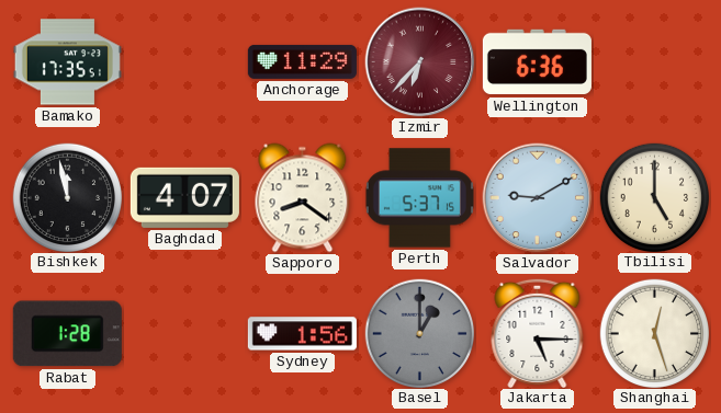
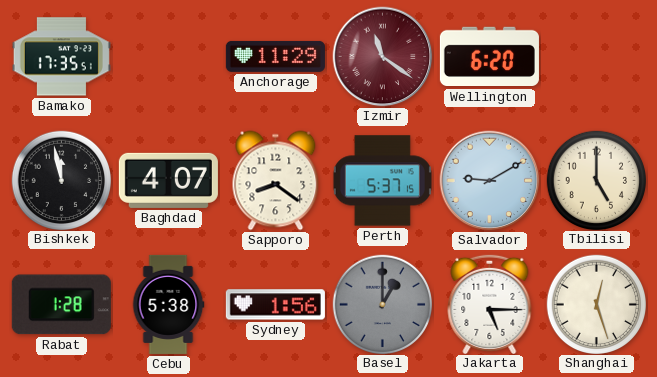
Izmir: 6:37 -> 11:21 (383, 57)
Wellington: 6:36 -> 6:20 (489, 57)
Cebu: none -> 5:38 (168, 304)
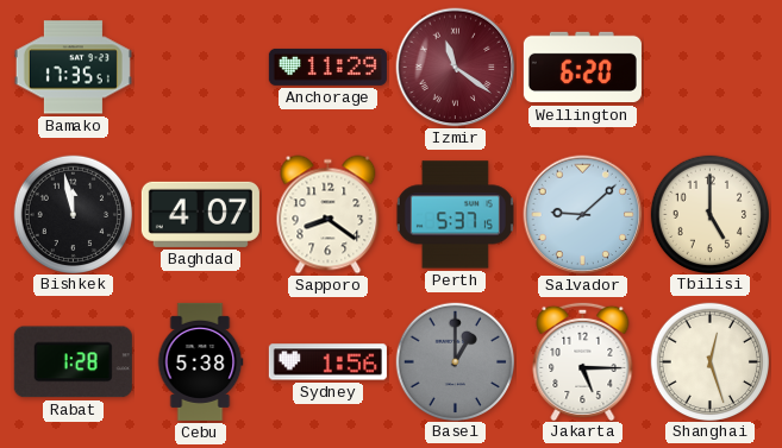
Salvador: 9:10 -> 9:08 (583, 215)
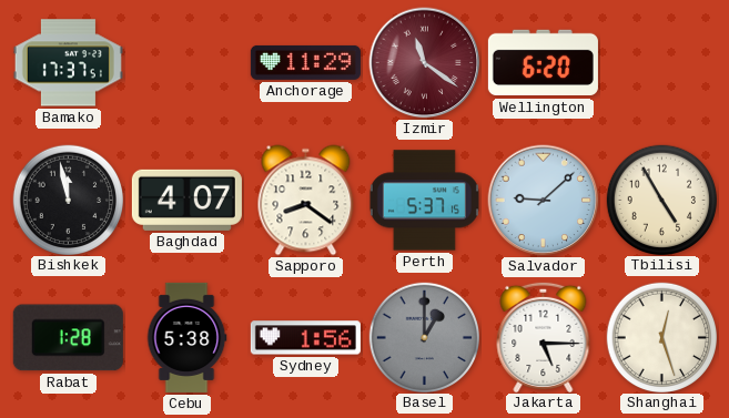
Bamako: 17:35 -> 17:37 (68, 63)
Tbilisi: 5:00 -> 4:55 (661, 200)
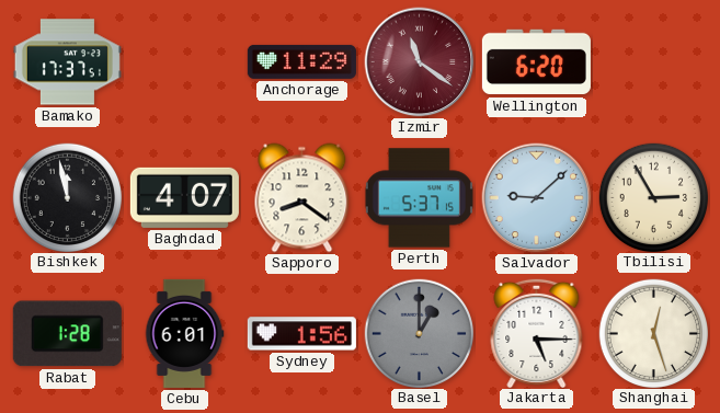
Tbilisi: 4:55 -> 2:55 (653, 197)
Cebu: 5:38 -> 6:01 (184, 333)
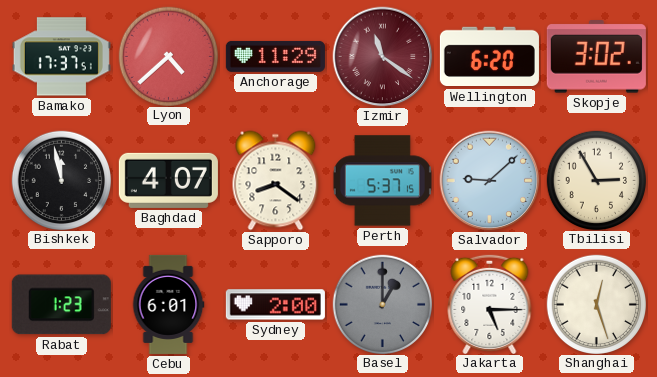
Lyon: none -> 4:38 (168, 56)
Skopje: none -> 3:02 (596, 57)
Rabat: 1:28 -> 1:23 (61, 305)
Sydney: 1:56 -> 2:00 (275, 305)
